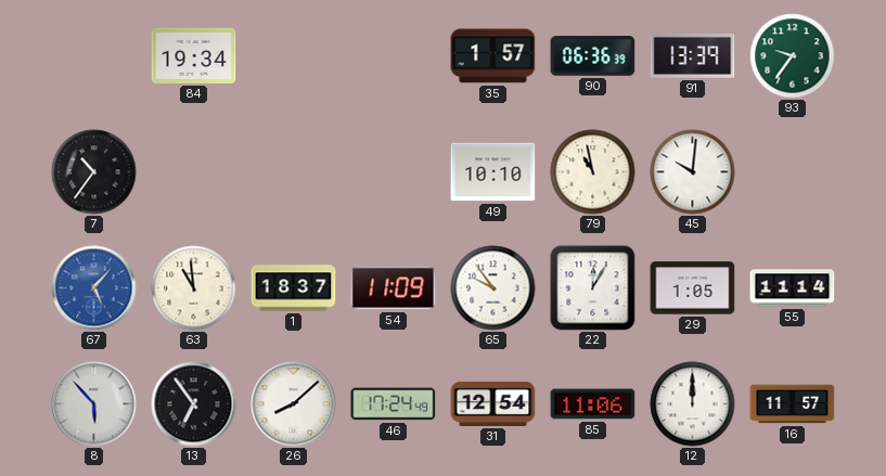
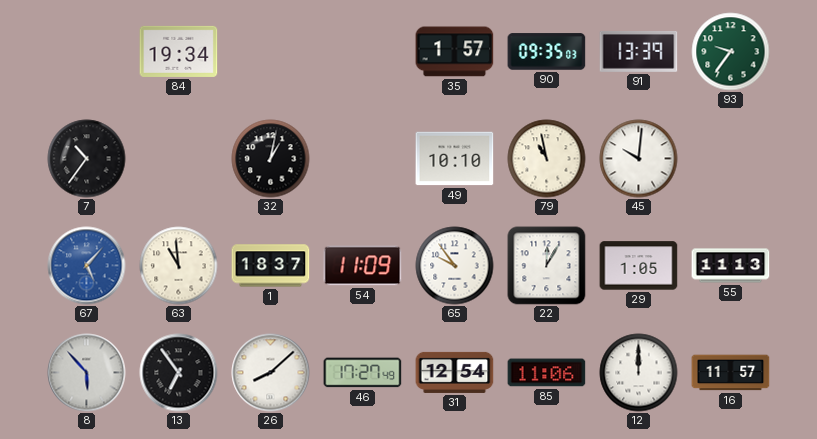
90: 06:36 -> 09:35 (547, 52)
32: none -> 1:02 (271, 159)
55: 11:14 -> 11:13 (731, 266)
46: 17:24 -> 17:27 (363, 373)
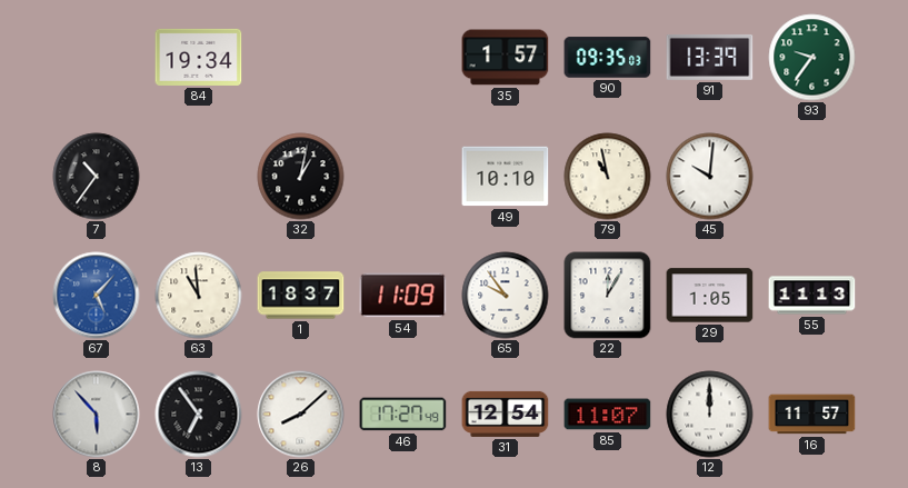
85: 11:06 -> 11:07 (608, 415)
